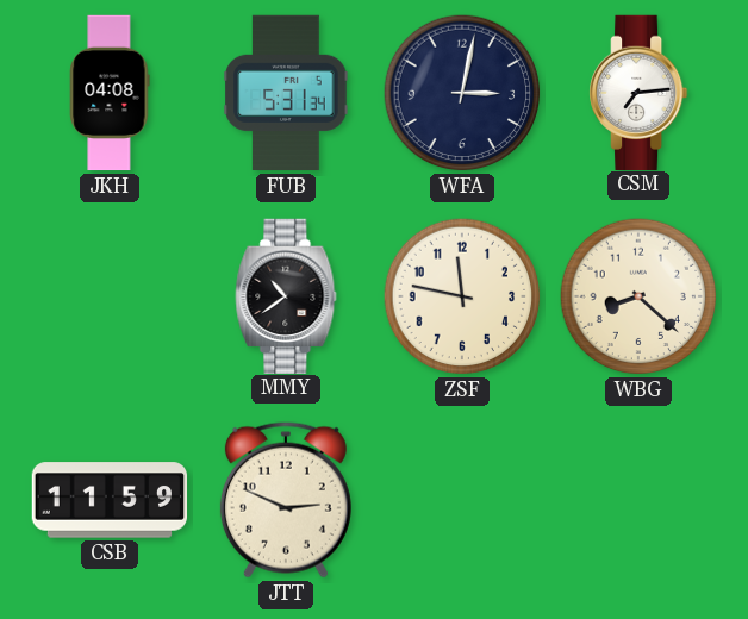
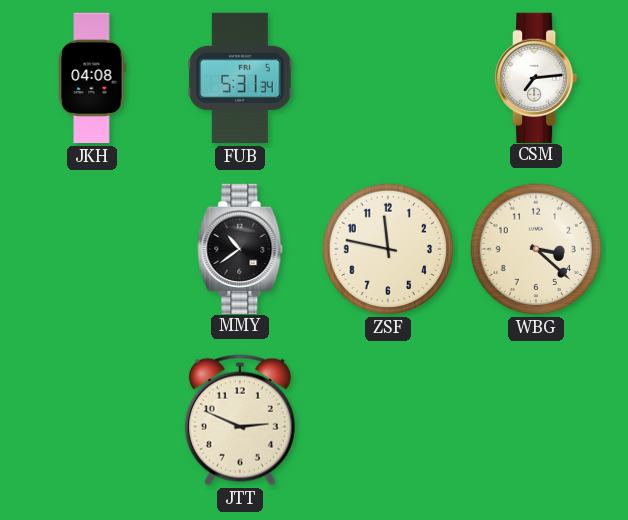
WFA: 3:02 -> none (462, 93)
WBG: 8:22 -> 3:22 (536, 249)
CSB: 11:59 -> none (110, 500)
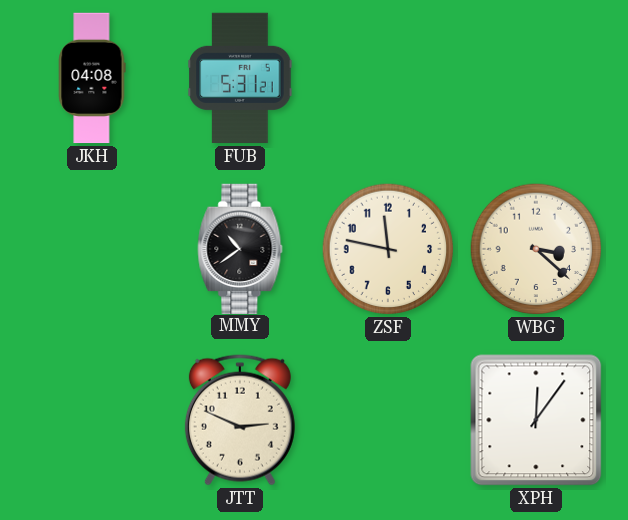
FUB: 5:31:34 -> 5:31:21 (240, 78)
CSM: 7:14 -> none (537, 77)
XPH: none -> 12:06 (536, 420)
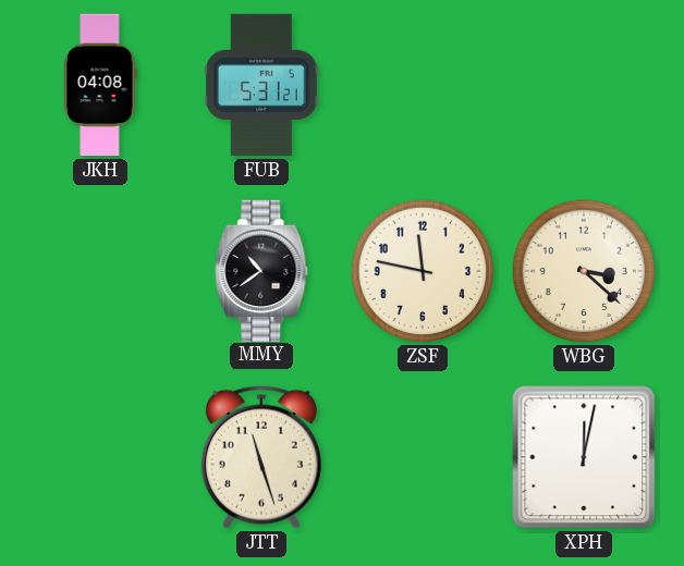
JTT: 2:49 -> 11:27 (261, 457)
XPH: 12:06 -> 12:02 (584, 457)
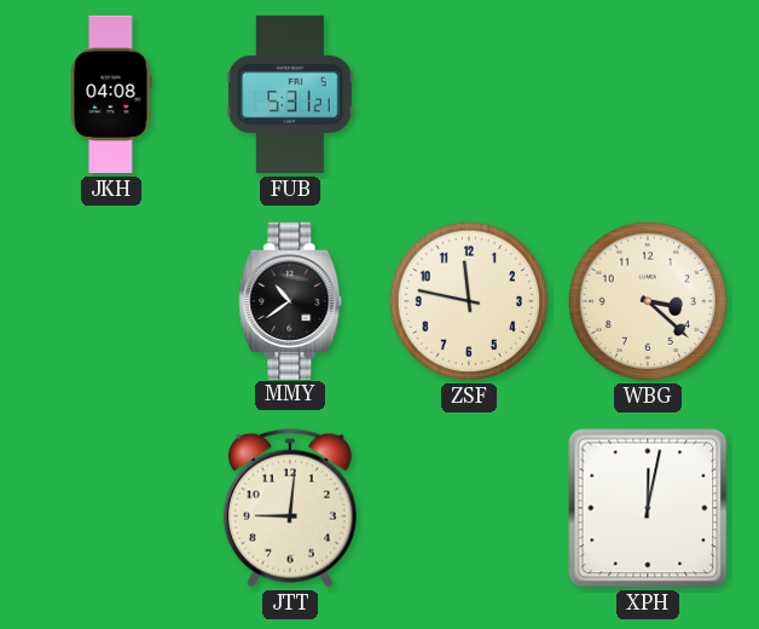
JTT: 11:27 -> 9:01 (290, 508)
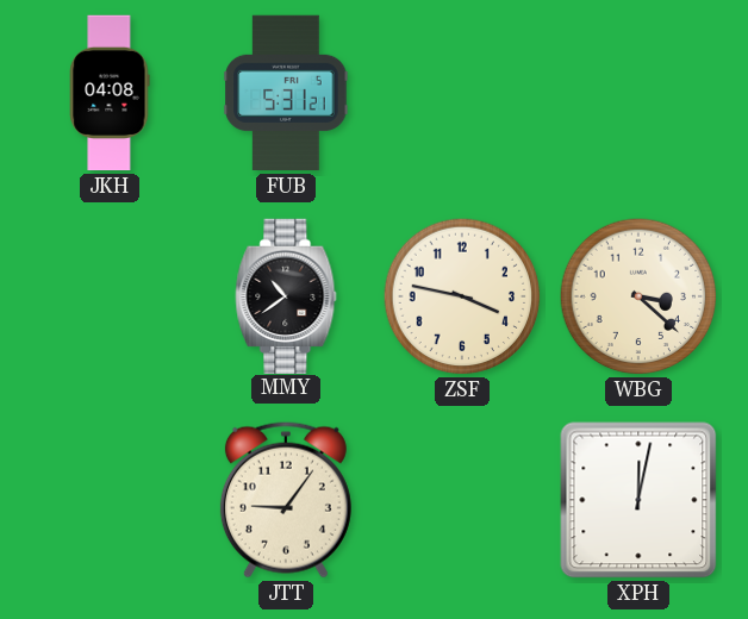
ZSF: 11:47 -> 3:47 (462, 296)
JTT: 9:01 -> 9:06 (286, 500)
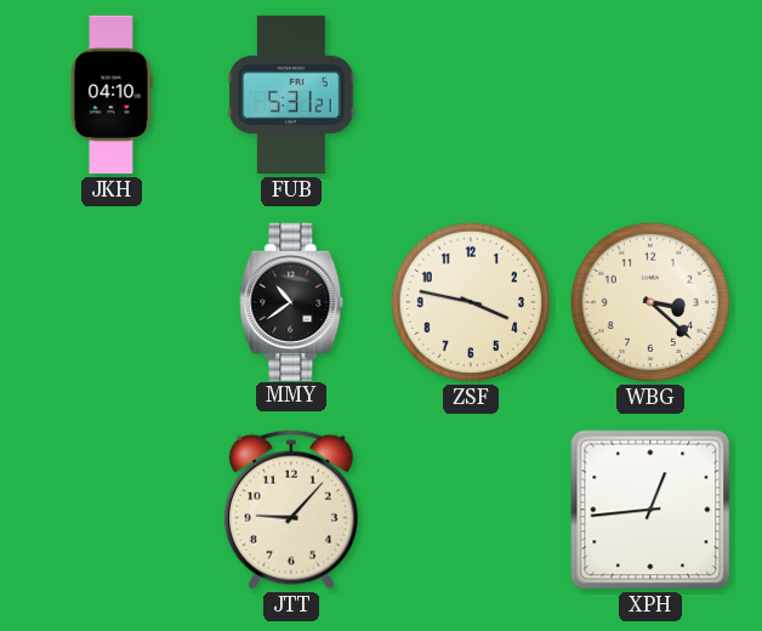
JKH: 04:08 -> 04:10 (112, 95)
JTT: 9:06 -> 9:07 (291, 510)
XPH: 12:02 -> 12:44 (650, 510)
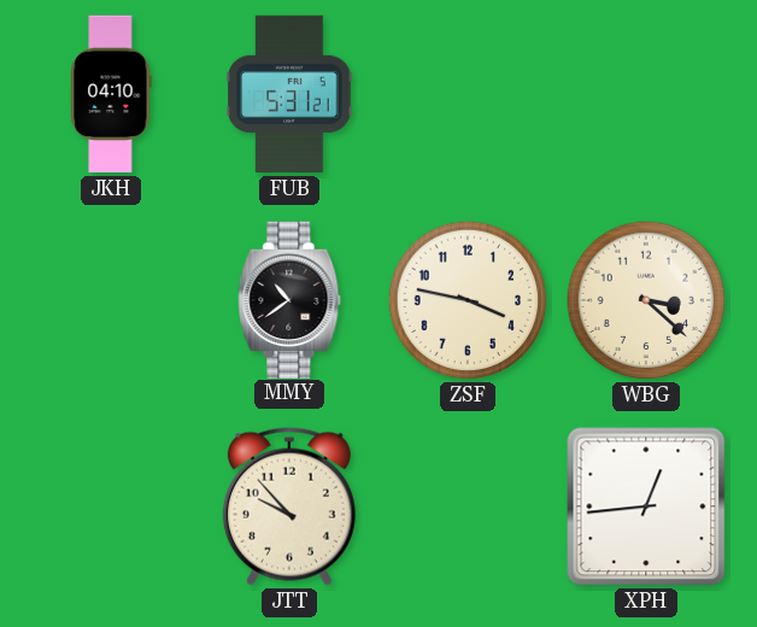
JTT: 9:07 -> 9:53 (289, 506)
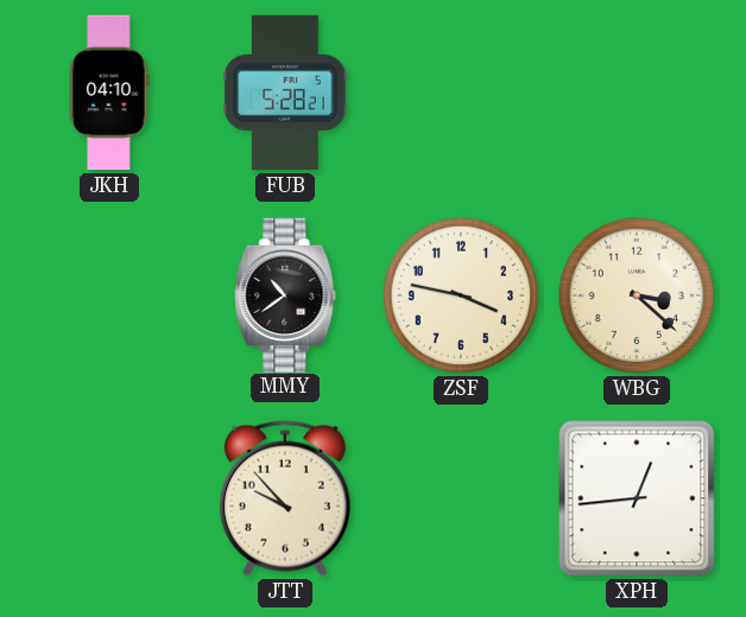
FUB: 5:31 -> 5:28 (285, 93)
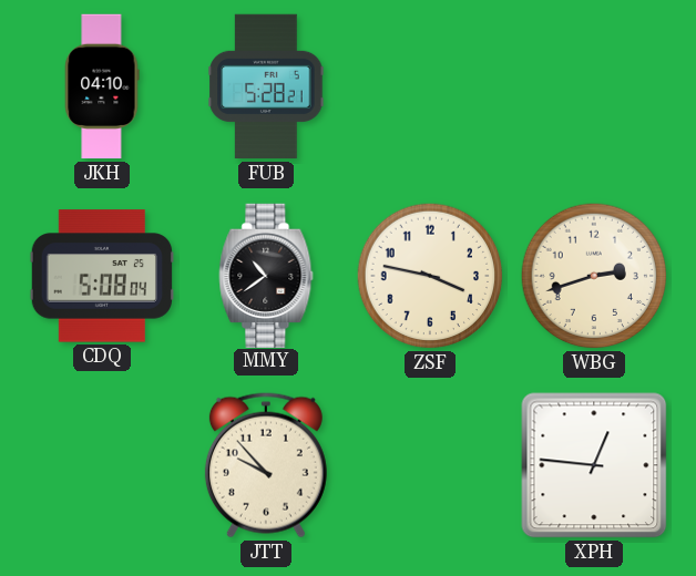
CDQ: none -> 5:08 (101, 276)
WBG: 3:22 -> 2:42 (594, 276)
XPH: 12:44 -> 12:46 (594, 465)
